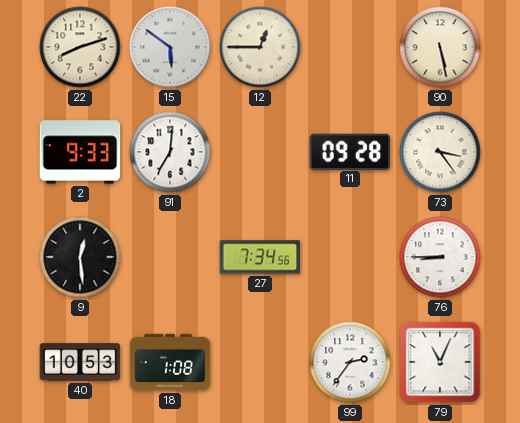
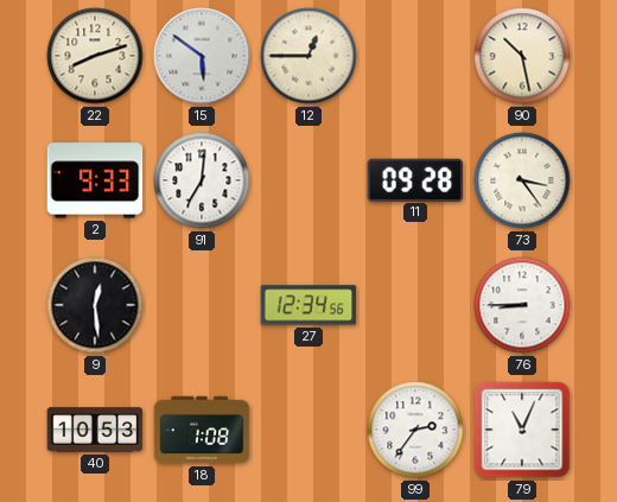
90: 5:28 -> 10:28 (522, 56)
27: 7:34 -> 12:34 (308, 305)
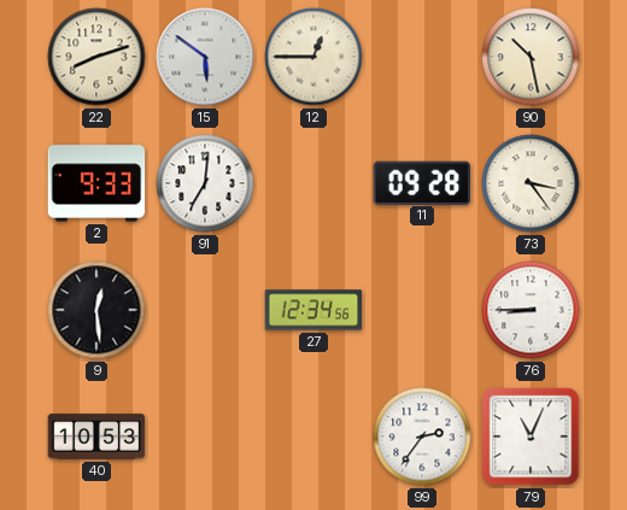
18: 1:08 -> none (202, 430)
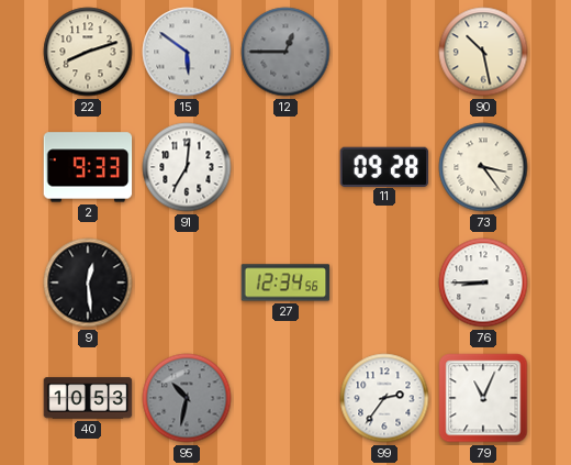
12 dial: cream -> grey (285, 52)
95: none -> 10:32 (187, 398)
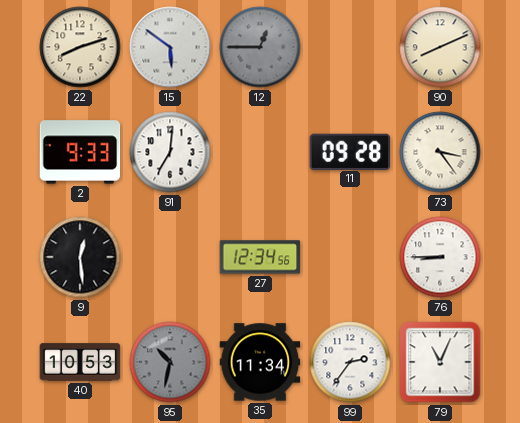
90: 10:28 -> 8:11 (440, 47)
35: none -> 11:34 (260, 362)
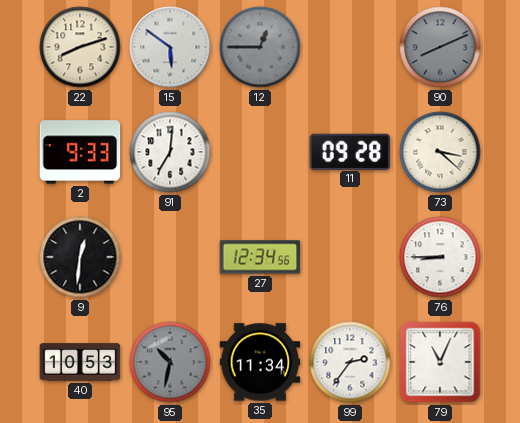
90 dial: cream -> grey (440, 47)
73: 3:24 -> 3:22 (440, 152)
9: 12:29 -> 12:31 (80, 257)
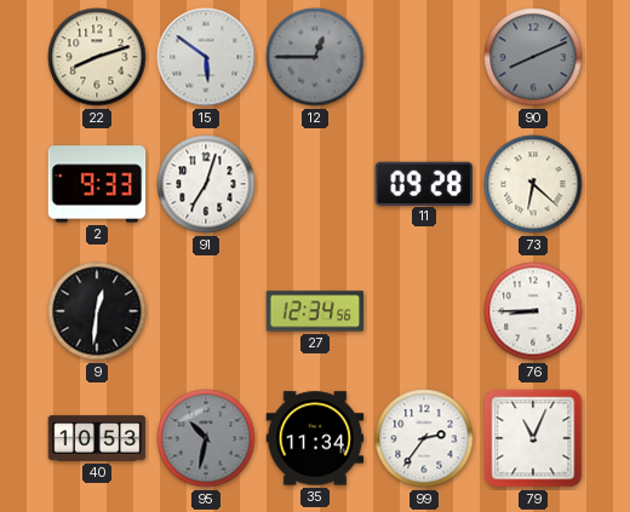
91: 7:01 -> 7:03 (206, 184)
73: 3:22 -> 6:22 (533, 184)
